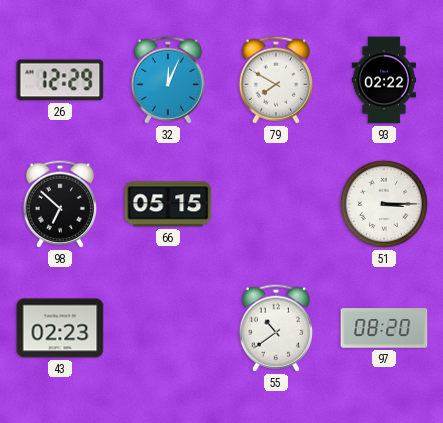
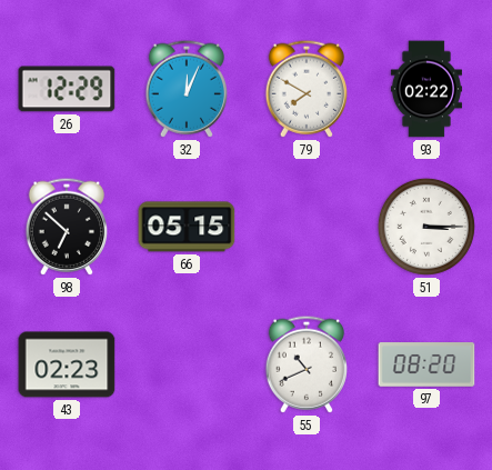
55: 10:39 -> 10:41 (305, 364)
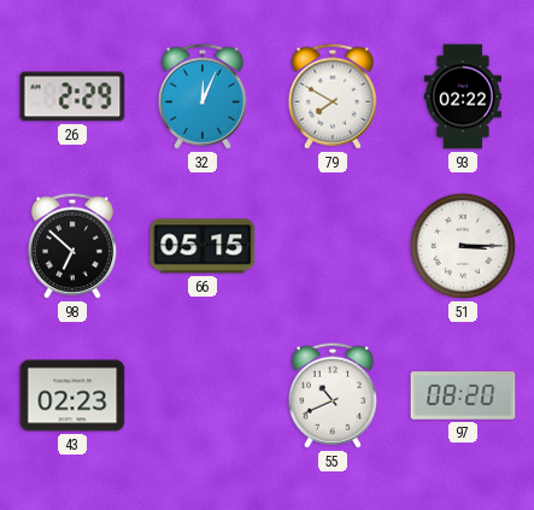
26: 12:29 -> 2:29 (72, 96)
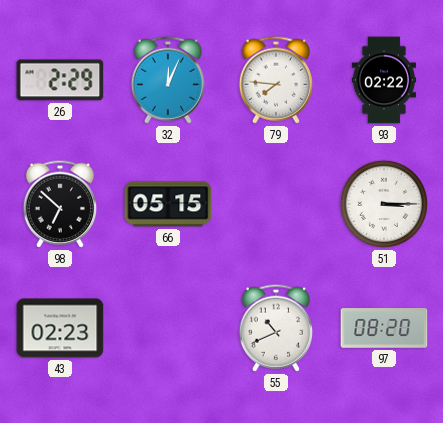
79: 7:50 -> 7:46 (275, 80)
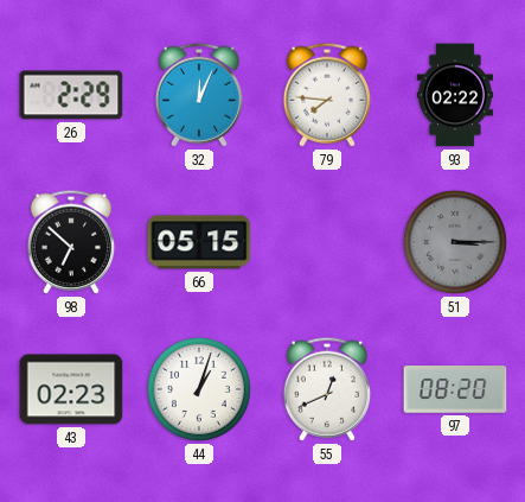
51 dial: white -> grey (455, 242)
44: none -> 1:03 (199, 389)
55: 10:41 -> 12:41 (326, 389)
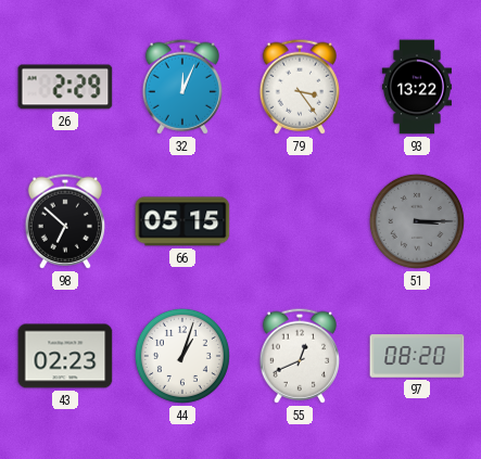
79: 7:46 -> 3:24 (299, 87)
93: 02:22 -> 13:22 (417, 87)
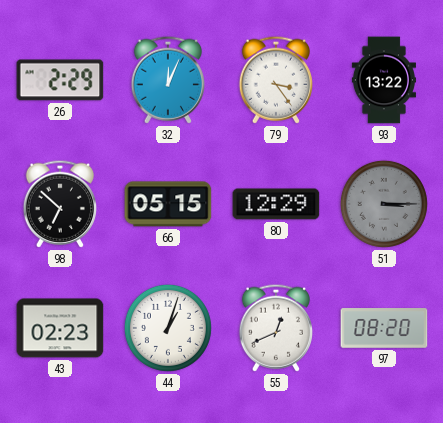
80: none -> 12:29 (276, 204)
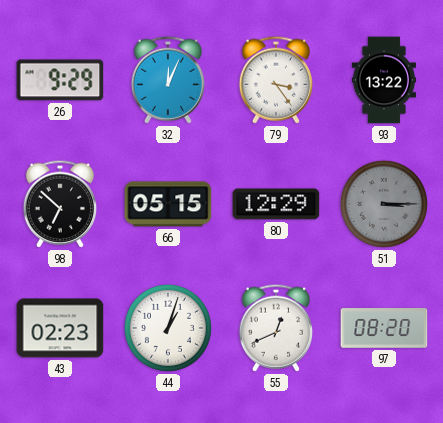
26: 2:29 -> 9:29 (60, 80)
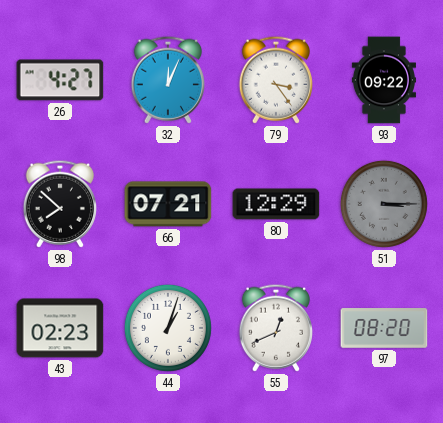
26: 9:29 -> 4:27 (60, 80)
93: 13:22 -> 09:22 (384, 80)
98: 6:52 -> 7:52 (59, 204)
66: 05:15 -> 07:21 (168, 204)
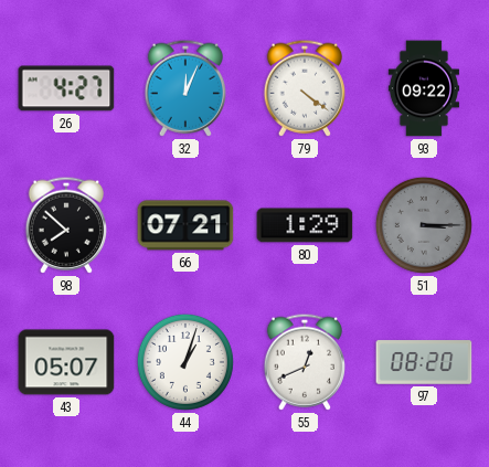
79: 3:24 -> 4:21 (304, 88)
80: 12:29 -> 1:29 (305, 225)
43: 02:23 -> 05:07 (66, 362)
